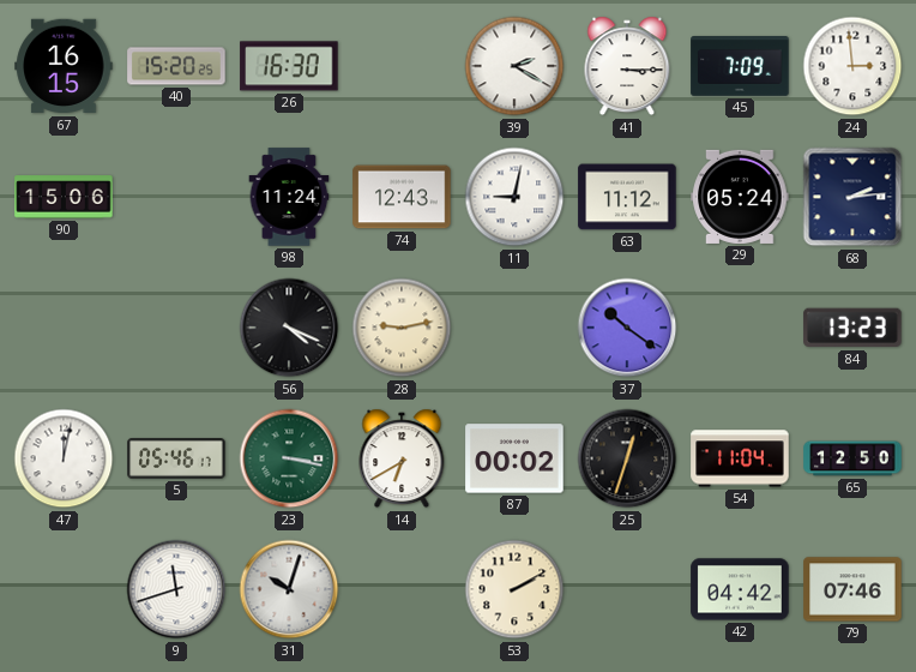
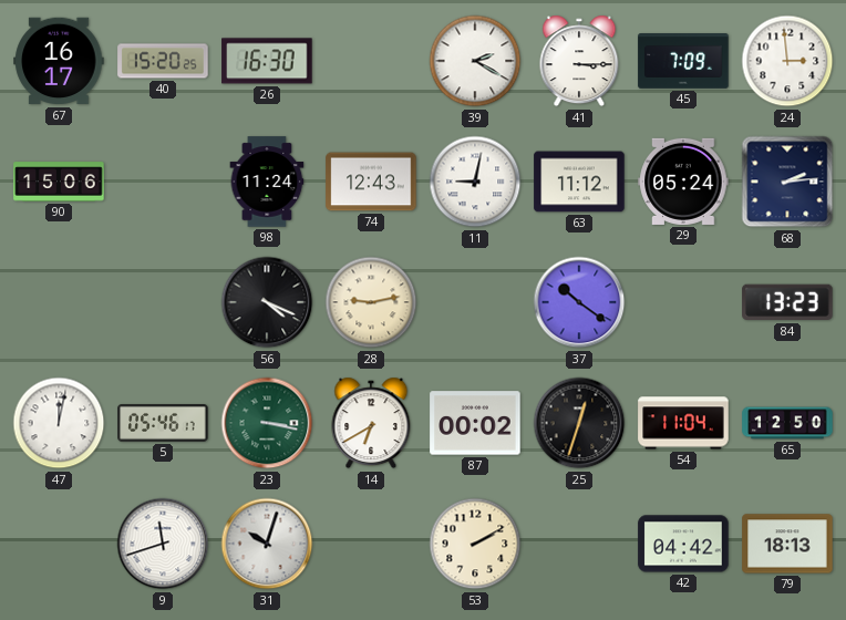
67: 16:15 -> 16:17 (59, 61)
79: 07:46 -> 18:13 (787, 544)
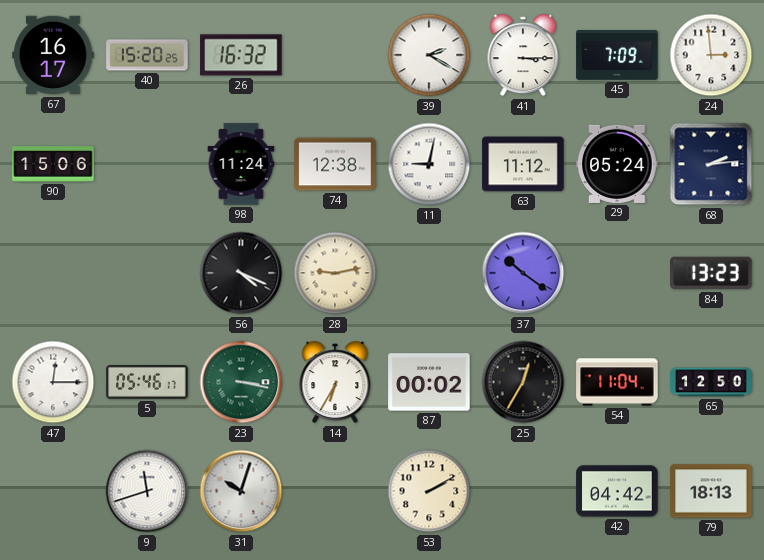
26: 16:30 -> 16:32 (241, 55)
74: 12:43 -> 12:38 (335, 164)
47: 12:02 -> 12:15 (53, 382)
14: 6:40 -> 6:35 (335, 382)
25: 12:33 -> 12:35 (523, 382)
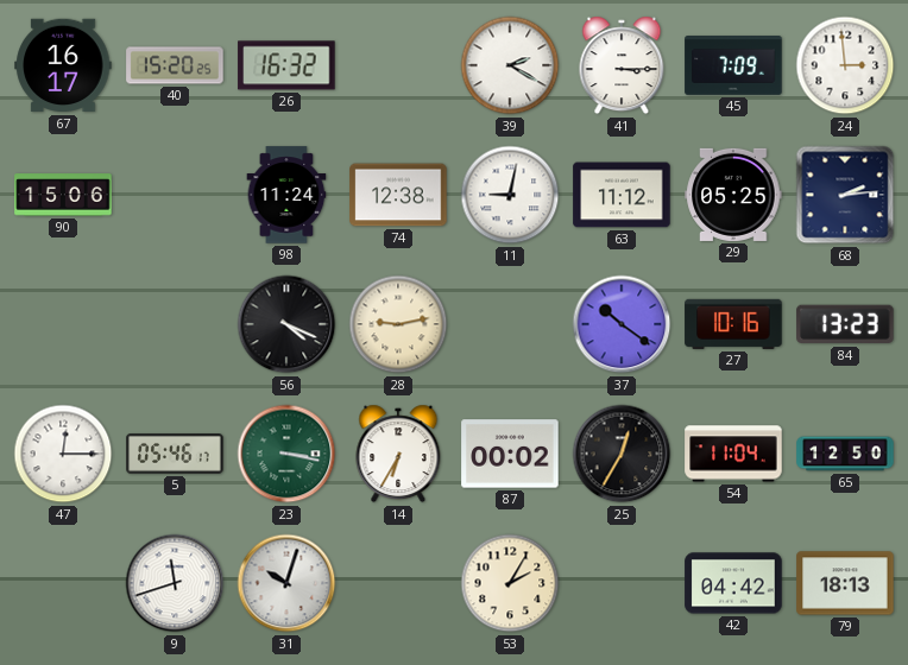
29: 05:24 -> 05:25 (733, 195)
27: none -> 10:16 (733, 324)
53: 2:10 -> 2:05 (510, 583)
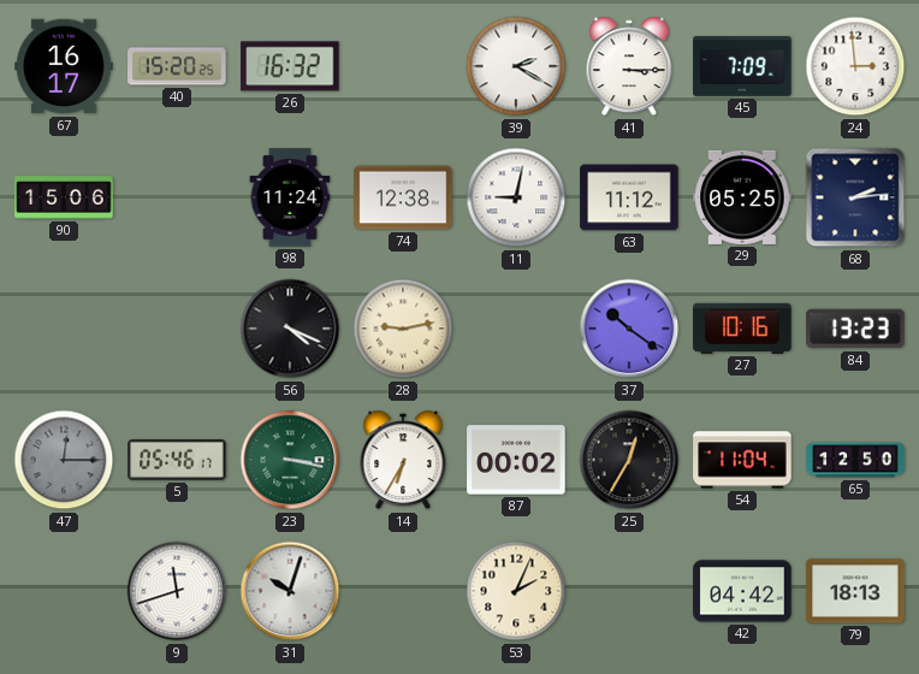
47 dial: white -> grey (64, 460)
53: 2:05 -> 2:04 (516, 591)
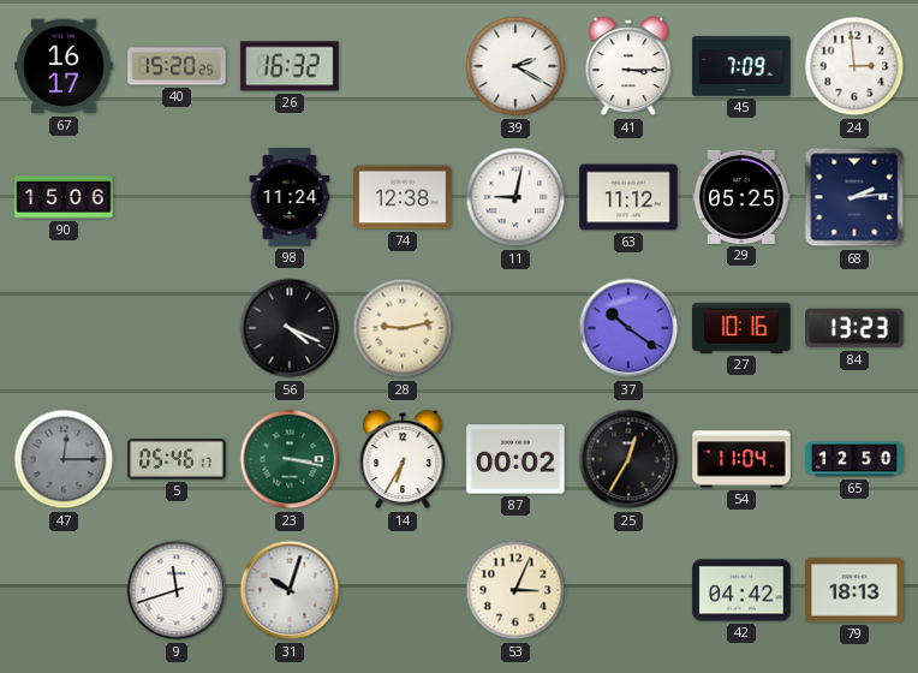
53: 2:04 -> 3:04 (515, 590)
